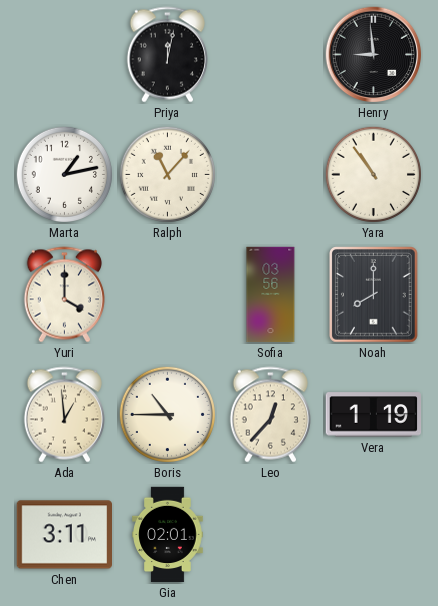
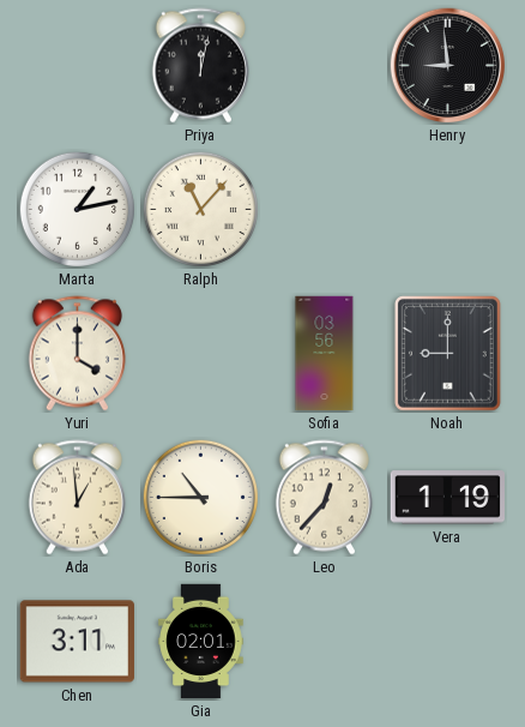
Yara: 10:54 -> none (373, 174)
Noah: 8:00 -> 9:00 (448, 354)
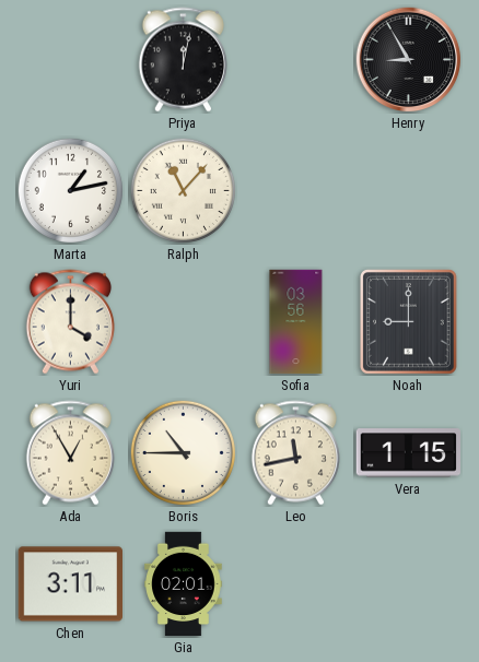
Henry: 8:59 -> 8:55 (409, 60)
Ada: 12:59 -> 12:55 (70, 453)
Leo: 12:37 -> 11:43 (295, 453)
Vera: 1:19 -> 1:15 (408, 453)
